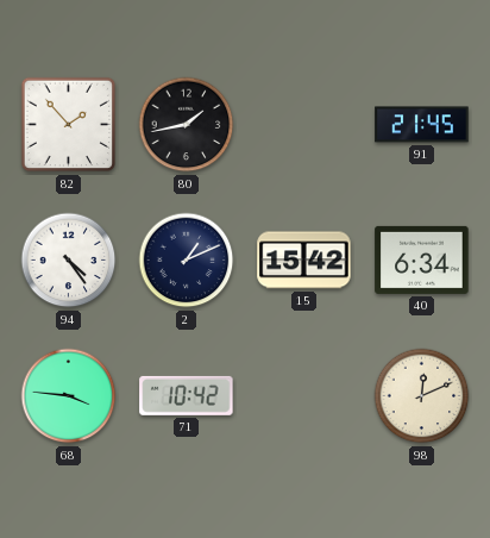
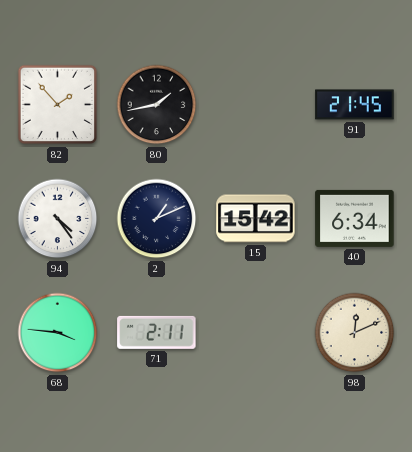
71: 10:42 -> 2:11 (157, 332)
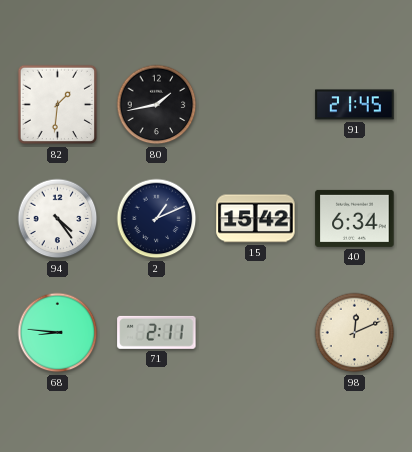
82: 1:53 -> 1:31 (58, 105)
68: 3:46 -> 8:46 (58, 333)
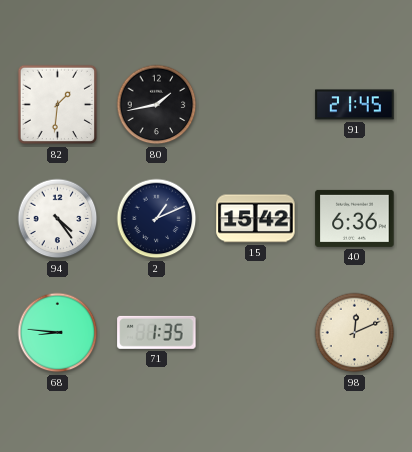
40: 6:34 -> 6:36 (355, 218)
71: 2:11 -> 1:35 (157, 332)
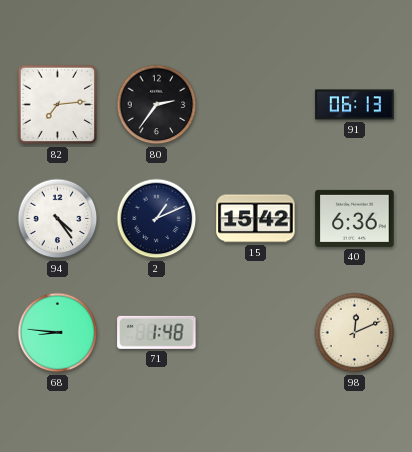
82: 1:31 -> 7:14 (58, 105)
80: 1:43 -> 2:36 (157, 105)
91: 21:45 -> 06:13 (355, 105)
71: 1:35 -> 1:48 (157, 332)
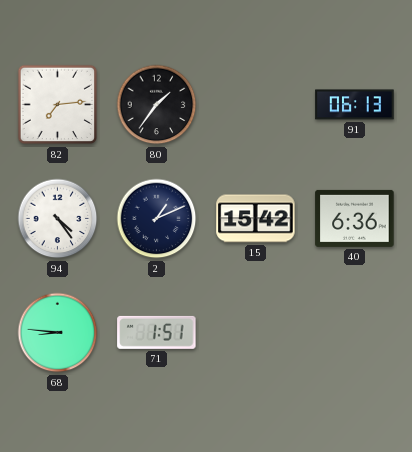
80: 2:36 -> 1:36 (157, 105)
71: 1:48 -> 1:51 (157, 332)
98: 12:11 -> none (355, 333)
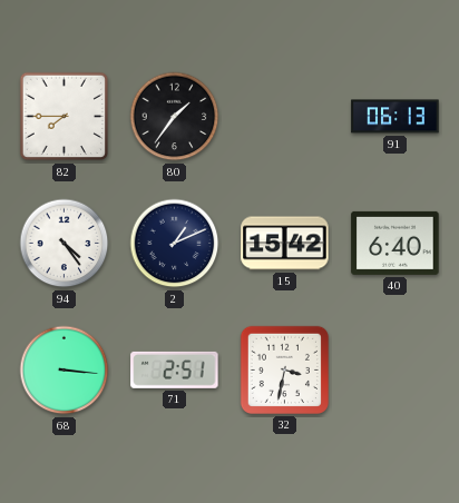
82: 7:14 -> 7:45 (65, 117)
40: 6:36 -> 6:40 (395, 243)
68: 8:46 -> 3:16 (65, 371)
71: 1:51 -> 2:51 (175, 369)
32: none -> 3:32 (284, 369)
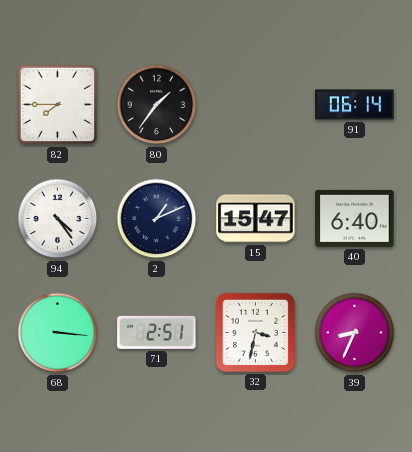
91: 06:13 -> 06:14 (355, 105)
15: 15:42 -> 15:47 (256, 219)
39: none -> 8:34 (355, 333)
